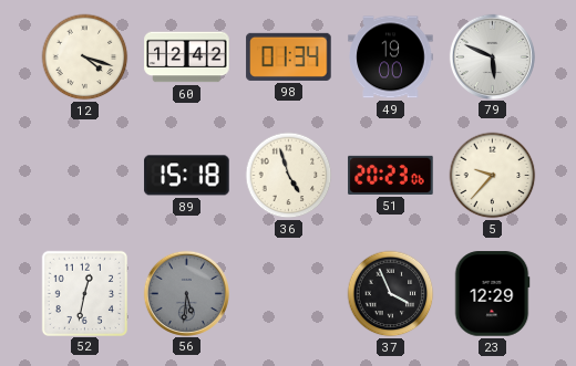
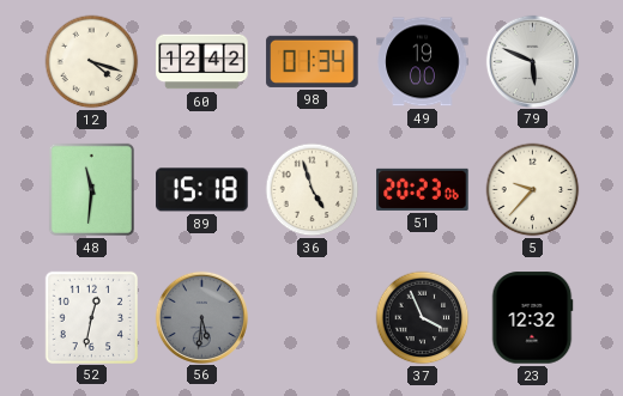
48: none -> 11:31 (91, 189)
23: 12:29 -> 12:32 (532, 318)
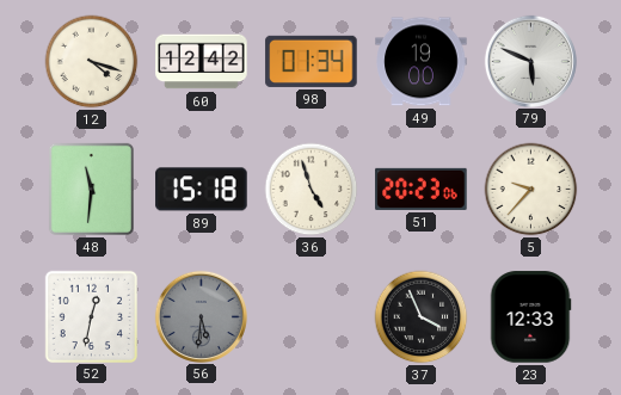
23: 12:32 -> 12:33 (530, 317)
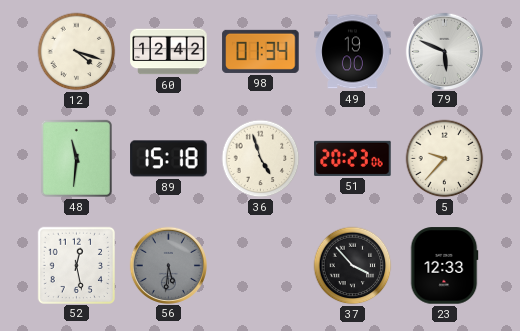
52: 12:32 -> 12:28 (76, 265)
37: 3:56 -> 3:53 (353, 266)
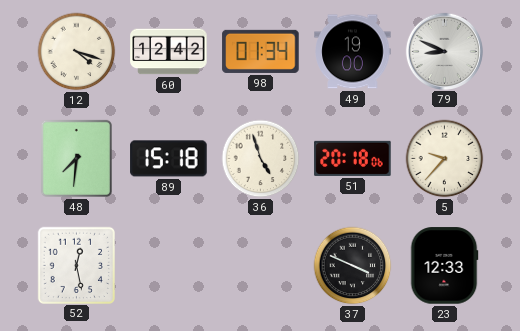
79: 5:49 -> 8:49 (444, 51)
48: 11:31 -> 7:31 (76, 158)
51: 20:23 -> 20:18 (353, 158)
56: 5:31 -> none (168, 265)
37: 3:53 -> 3:49 (353, 266)
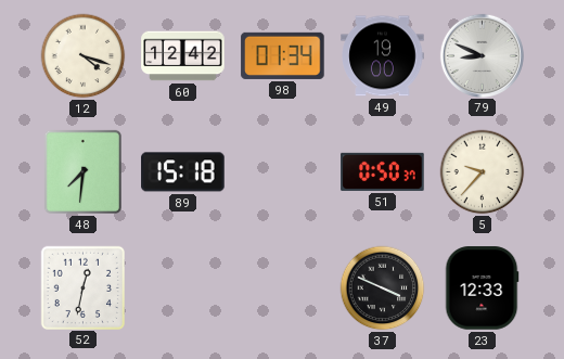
36: 4:57 -> none (261, 159)
51: 20:18 -> 0:50 (383, 171)
52: 12:28 -> 12:32 (82, 287)
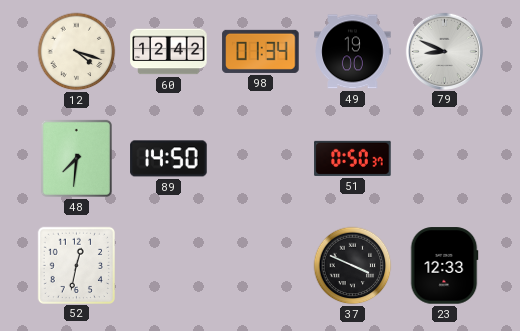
89: 15:18 -> 14:50 (169, 159)
5: 9:37 -> none (483, 172)
